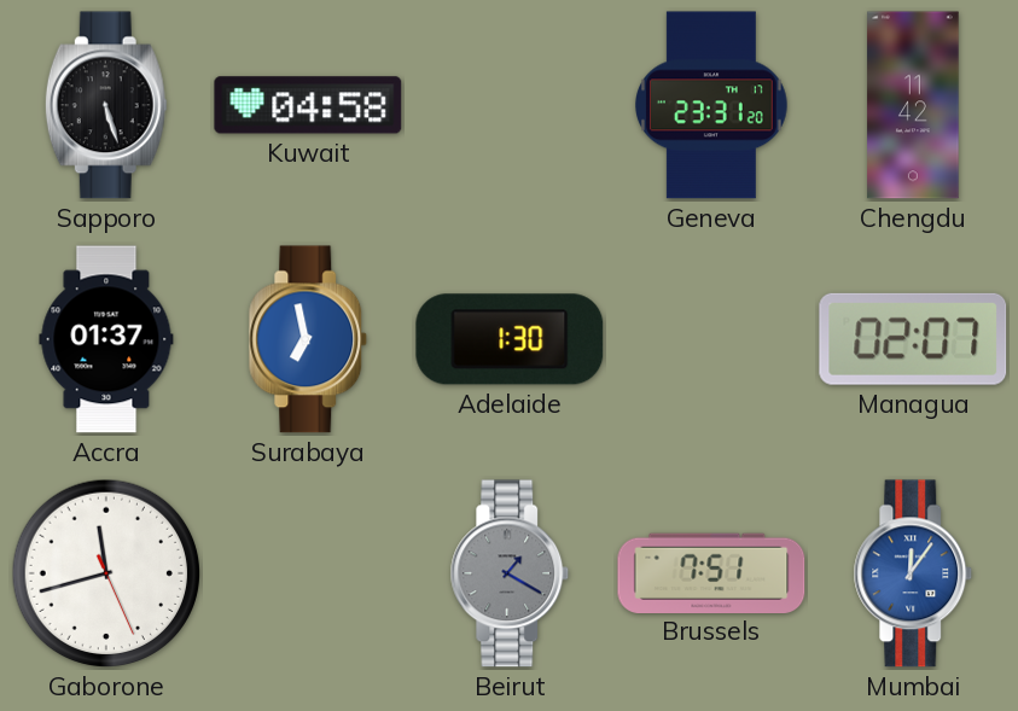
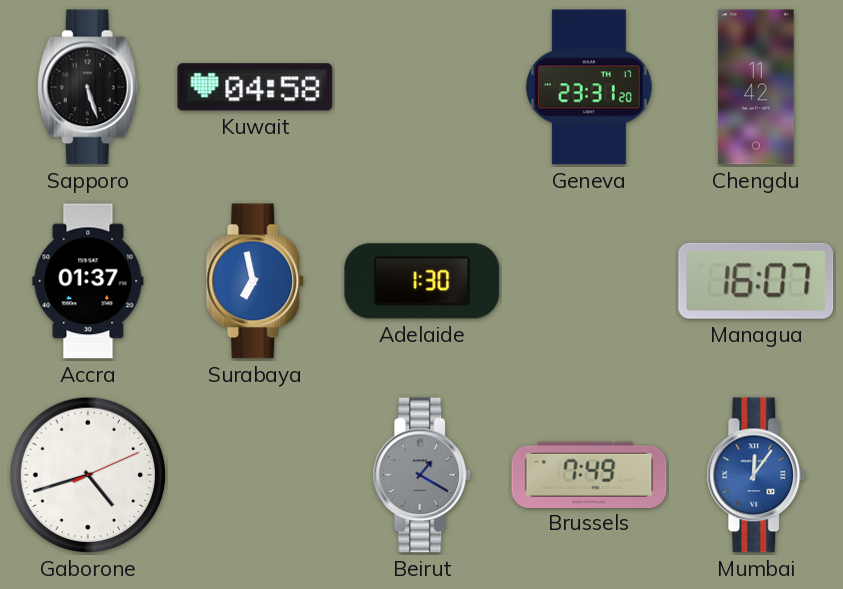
Managua: 02:07 -> 16:07 (756, 281)
Gaborone: 11:42 -> 4:42 (88, 475)
Brussels: 7:51 -> 7:49 (589, 474)
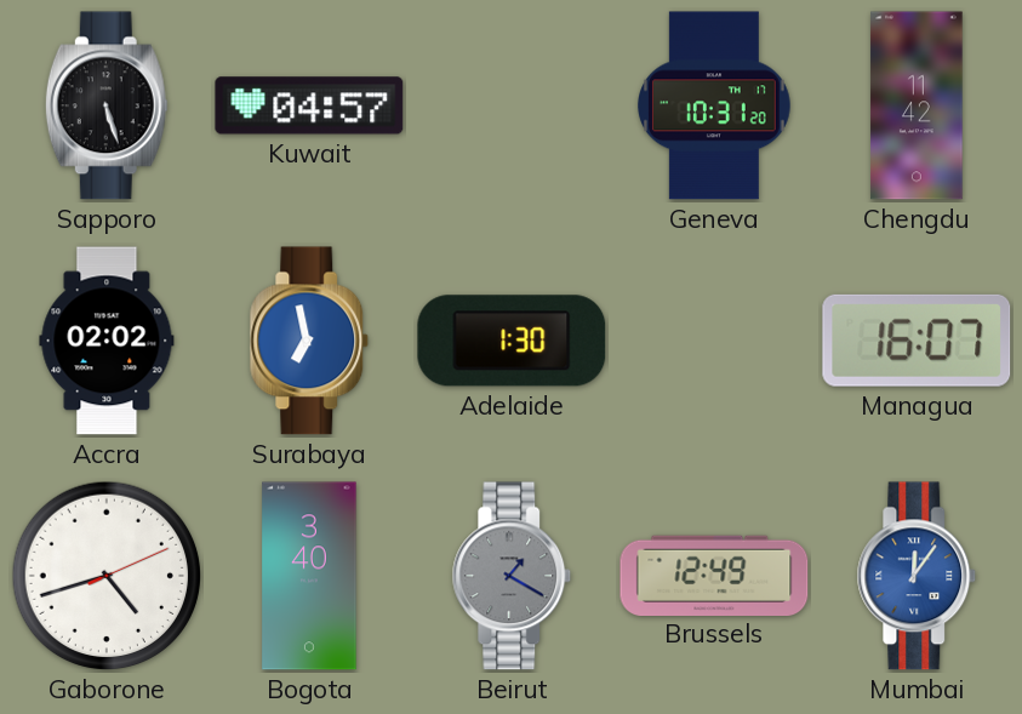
Kuwait: 04:58 -> 04:57 (309, 105)
Geneva: 23:31 -> 10:31 (715, 105)
Accra: 01:37 -> 02:02 (107, 341)
Bogota: none -> 3:40 (309, 576)
Brussels: 7:49 -> 12:49 (714, 575)
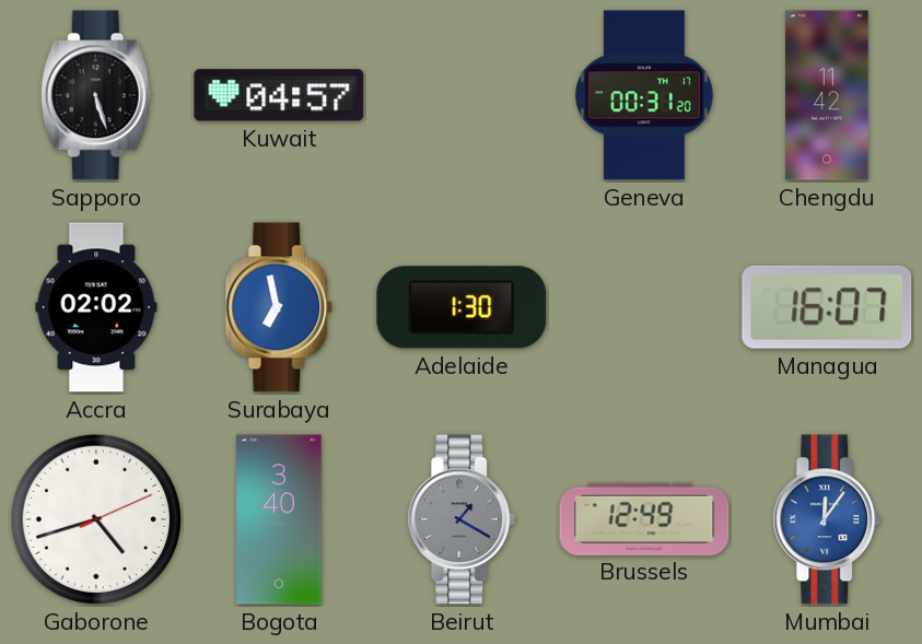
Geneva: 10:31 -> 00:31 (645, 95)
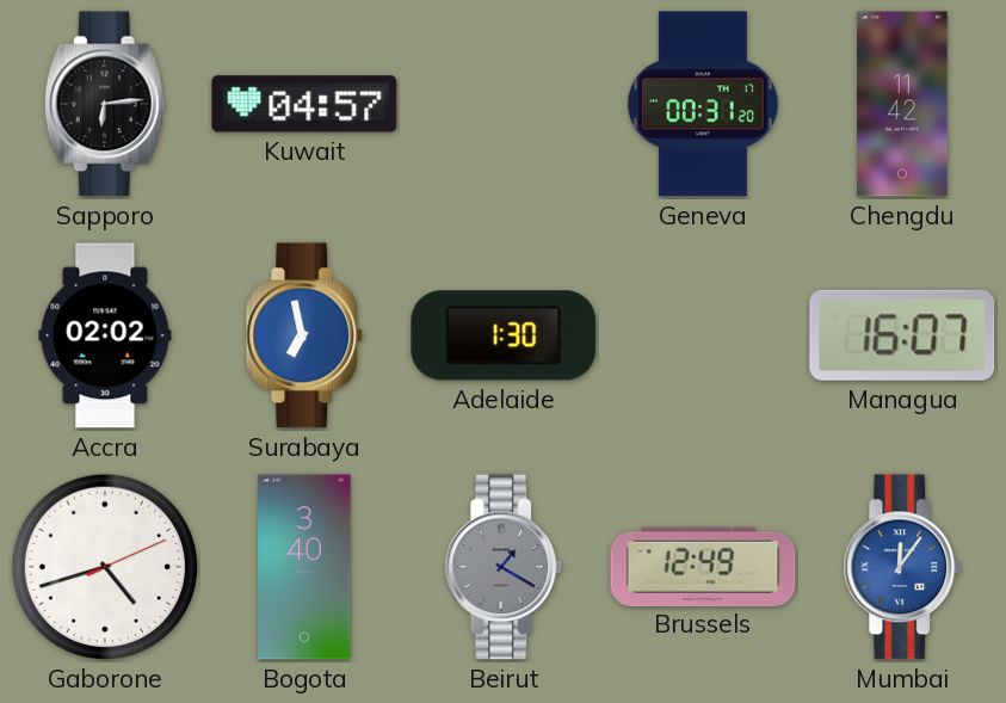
Sapporo: 5:27 -> 6:14 (105, 104)
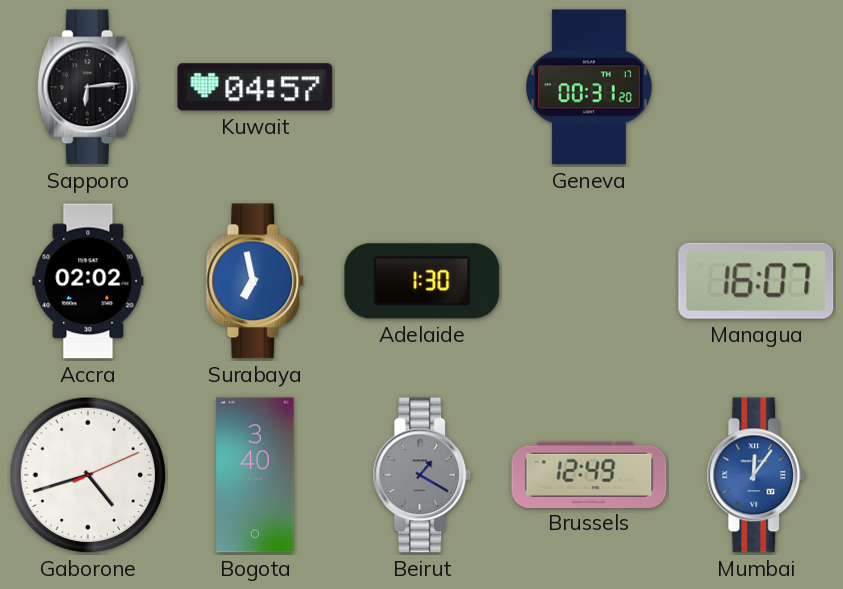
Chengdu: 11:42 -> none (902, 104)
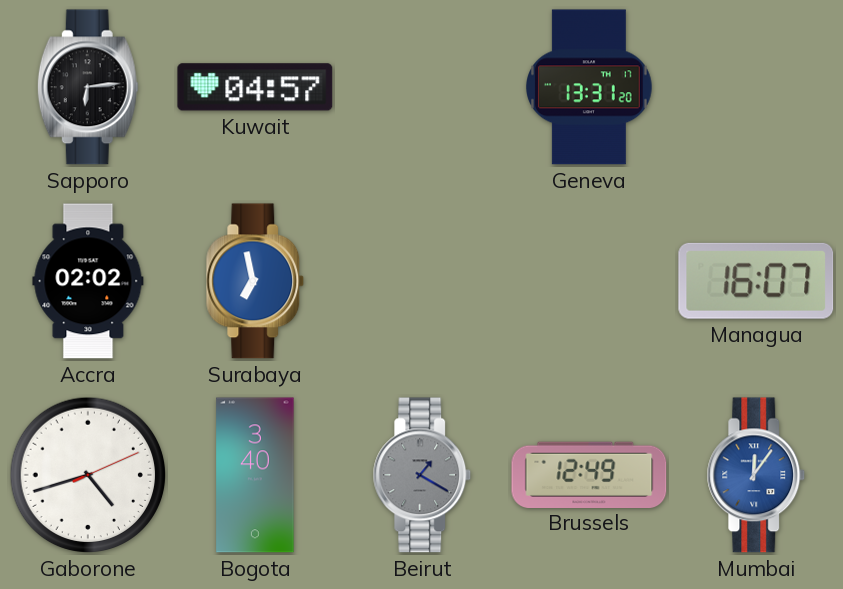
Geneva: 00:31 -> 13:31 (590, 87)
Adelaide: 1:30 -> none (422, 281)
